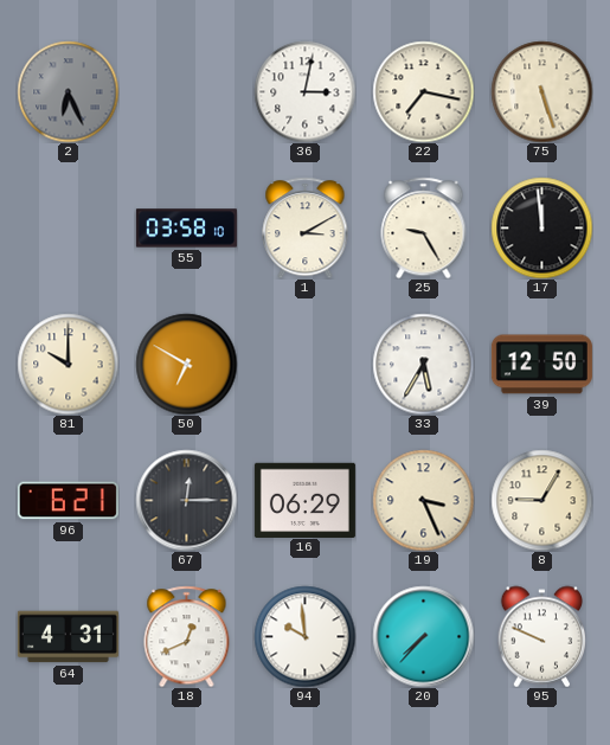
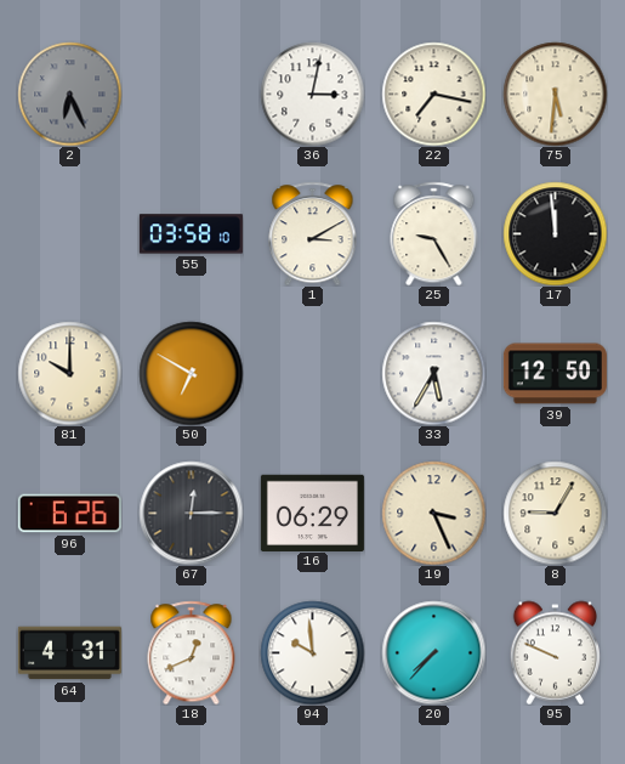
75: 5:27 -> 5:31 (555, 94)
96: 6:21 -> 6:26 (69, 514)
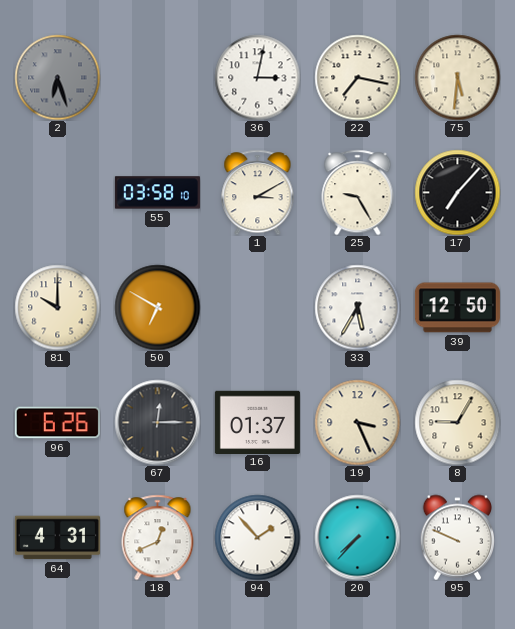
2: 6:26 -> 6:27 (57, 77)
17: 11:59 -> 7:07 (457, 192)
16: 06:29 -> 01:37 (257, 422)
94: 9:59 -> 1:53 (257, 537)
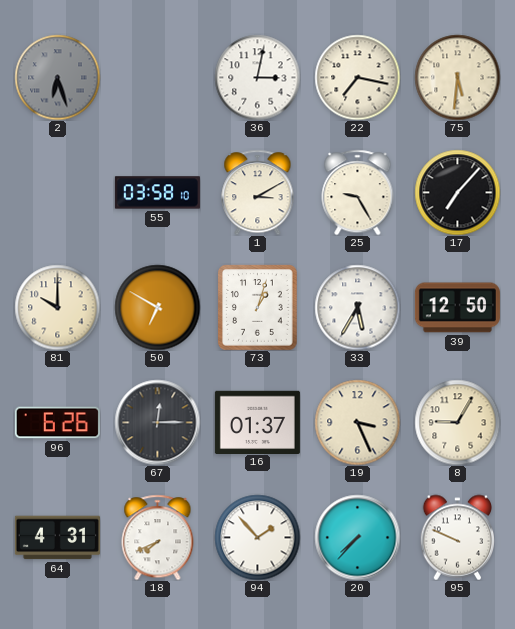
73: none -> 1:03 (258, 307)
18: 12:41 -> 7:41 (158, 537)
